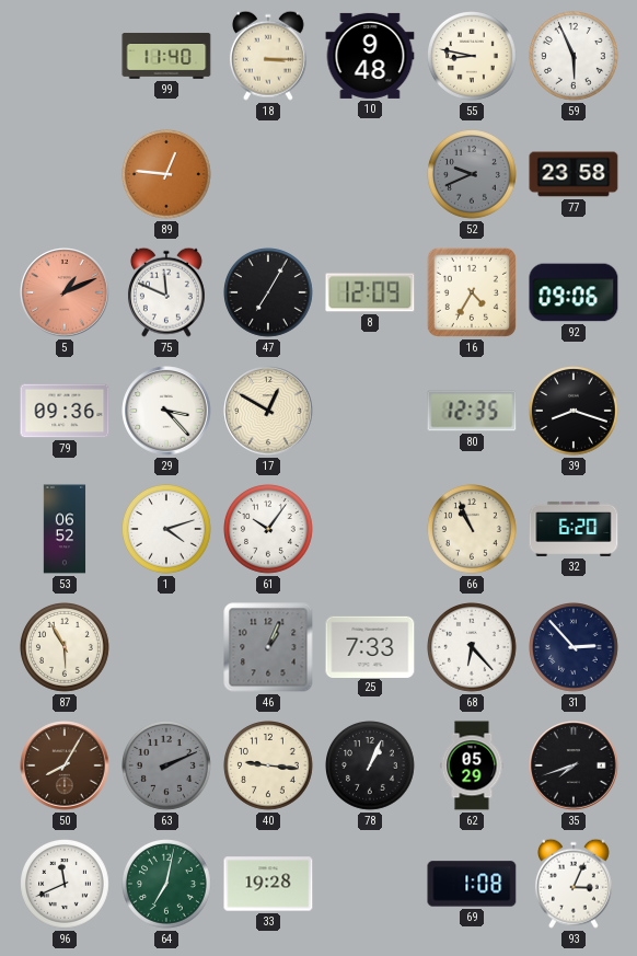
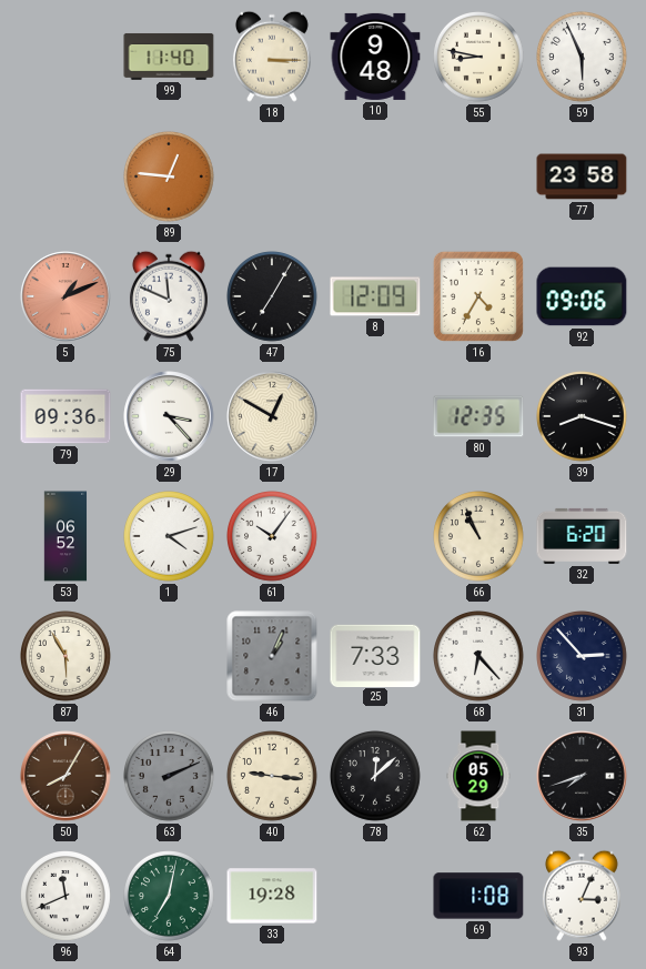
52: 9:41 -> none (473, 175)
78: 1:04 -> 12:08 (376, 777)
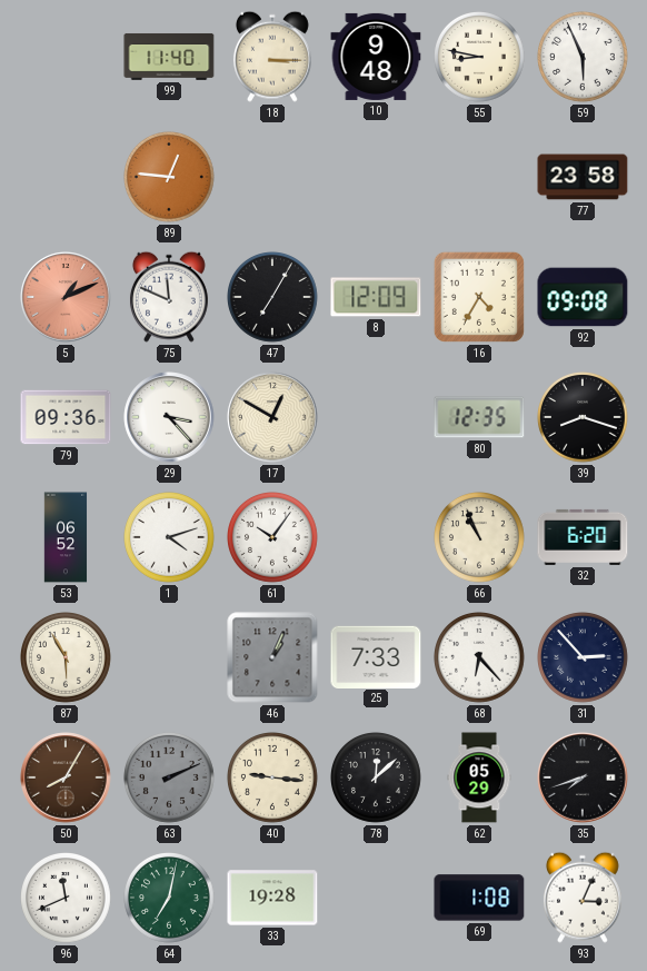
92: 09:06 -> 09:08 (583, 297)
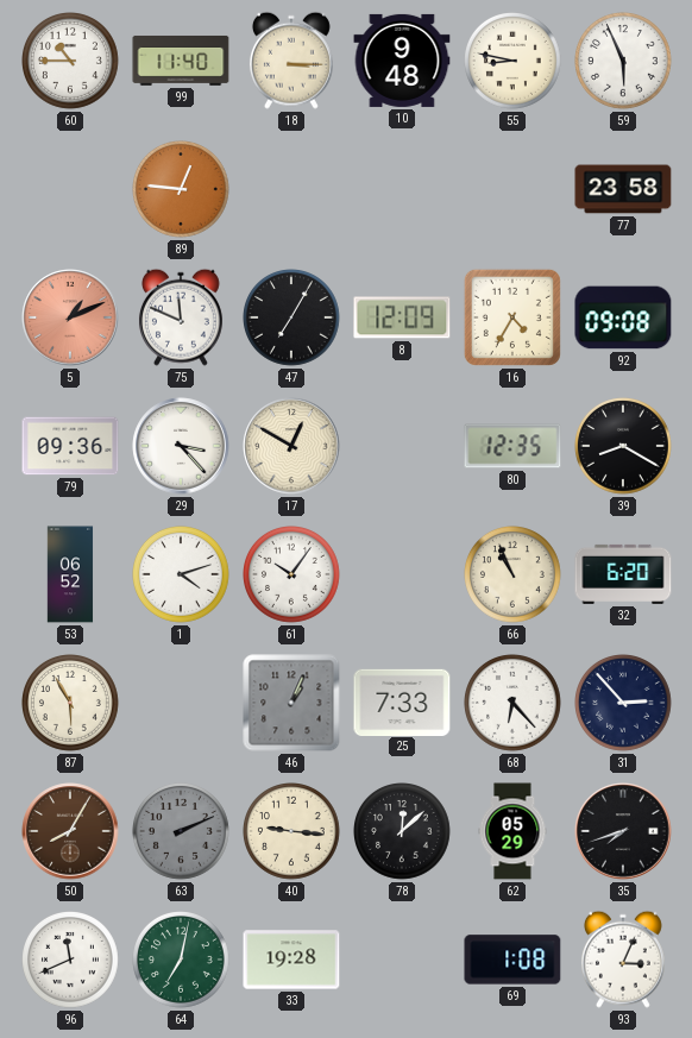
60: none -> 10:45 (71, 62)
39: 8:18 -> 8:20 (624, 447)
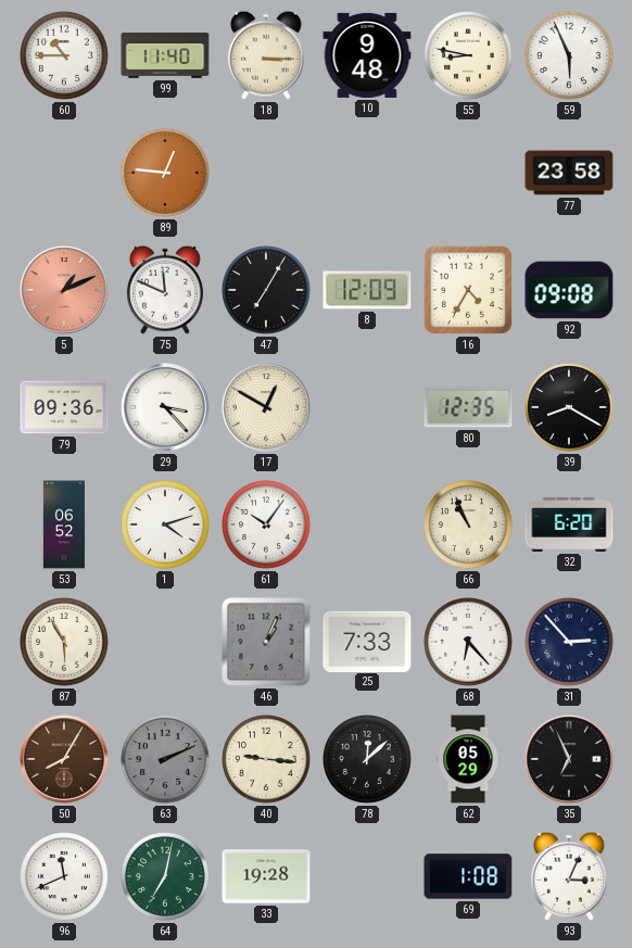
35: 7:42 -> 6:56 (569, 759)
